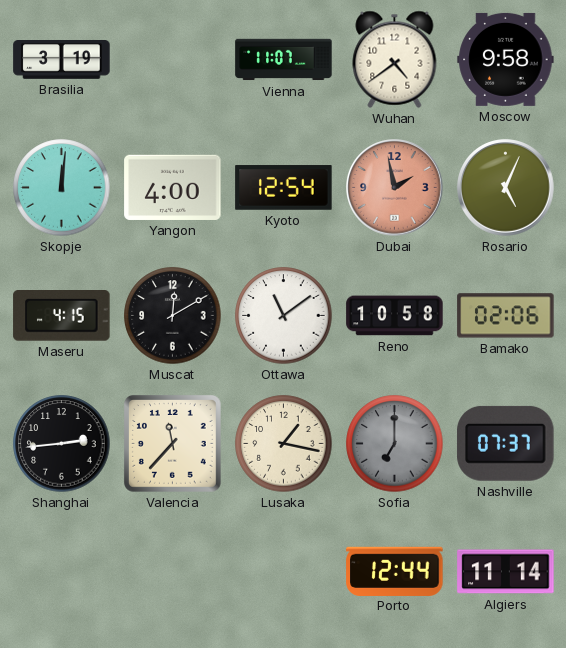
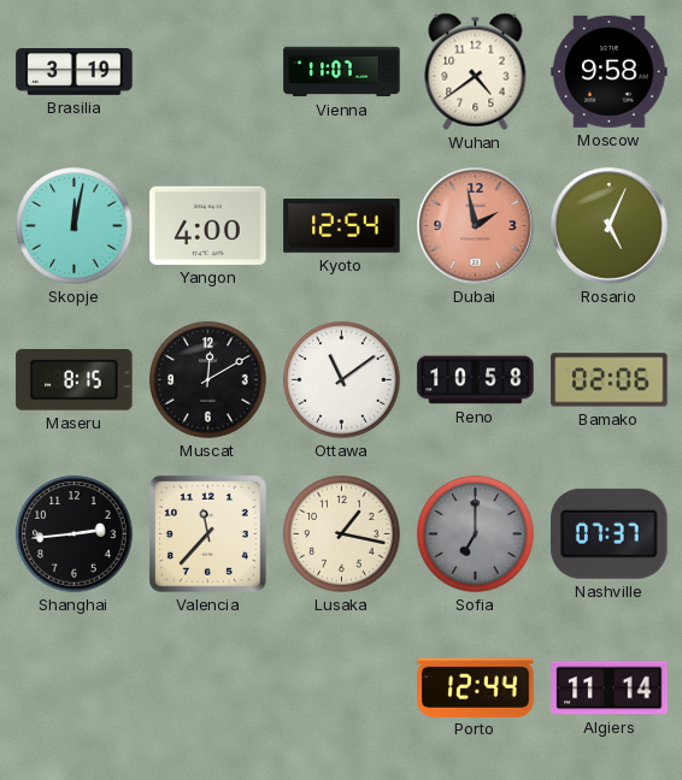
Skopje: 12:01 -> 12:02 (75, 226)
Maseru: 4:15 -> 8:15 (75, 380)
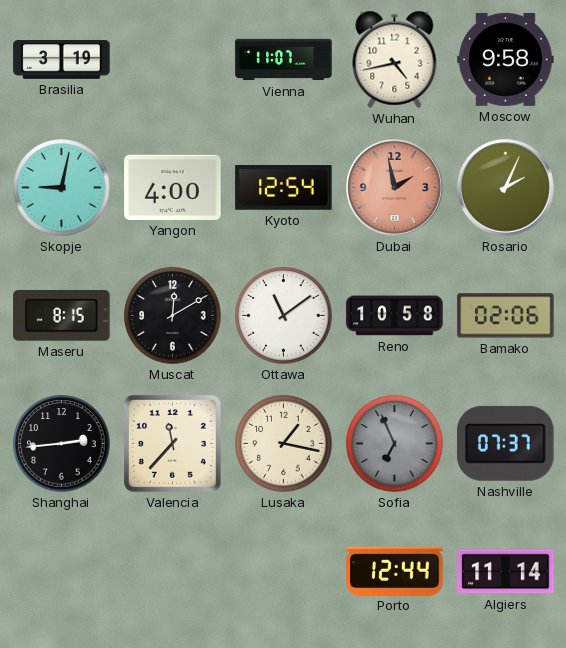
Wuhan: 4:39 -> 4:43 (395, 59)
Skopje: 12:02 -> 9:02 (62, 188)
Rosario: 5:04 -> 2:04 (506, 188)
Sofia: 7:00 -> 6:56 (395, 444)
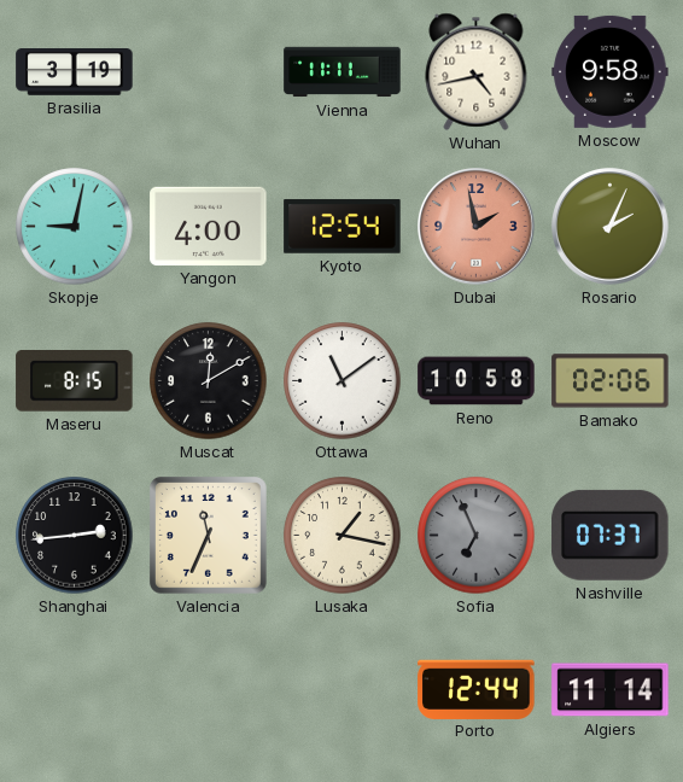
Vienna: 11:07 -> 11:11 (343, 72)
Valencia: 11:37 -> 11:34 (208, 535)
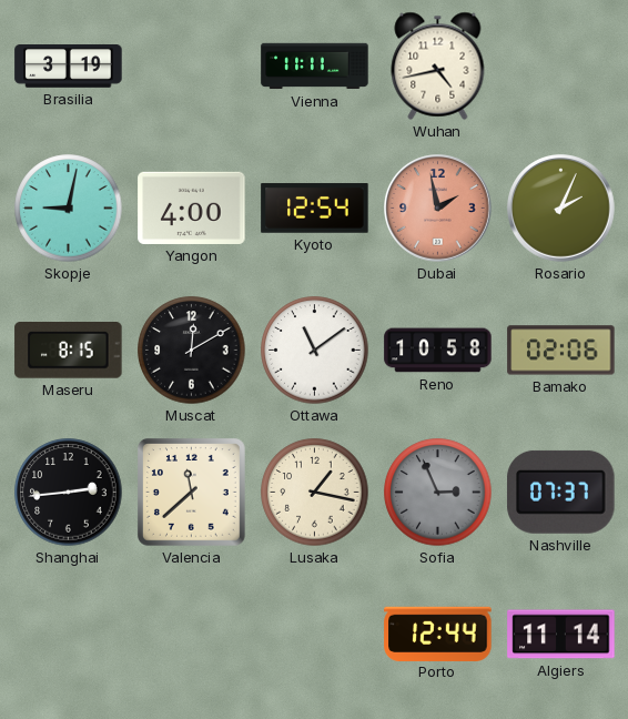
Moscow: 9:58 -> none (611, 71)
Valencia: 11:34 -> 11:38 (191, 492)
Sofia: 6:56 -> 2:56 (438, 493)
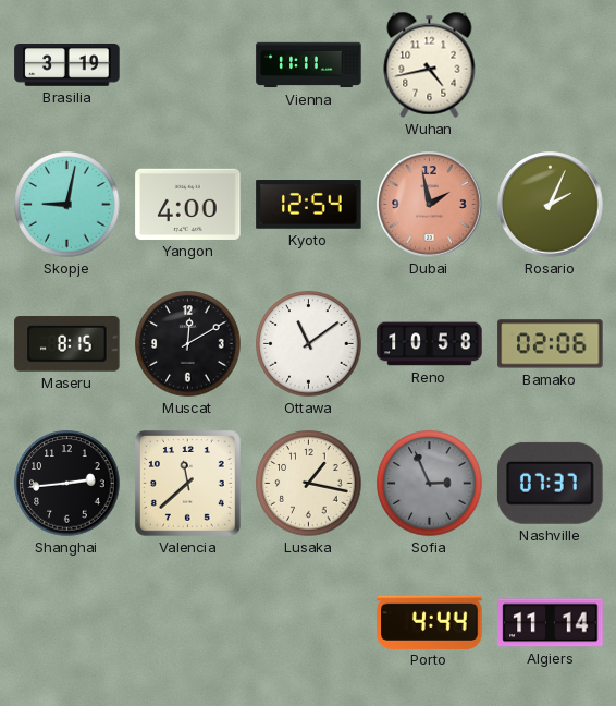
Porto: 12:44 -> 4:44 (430, 622)
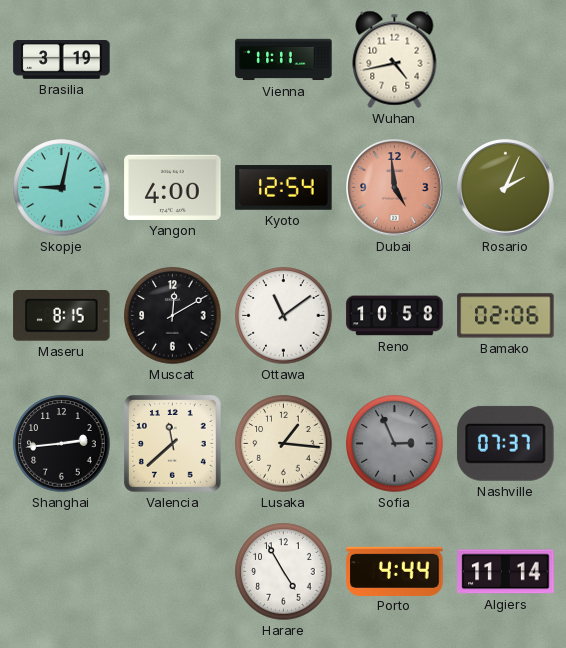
Dubai: 1:58 -> 4:59 (395, 188)
Lusaka: 1:17 -> 1:16 (284, 444)
Harare: none -> 4:55 (284, 572)
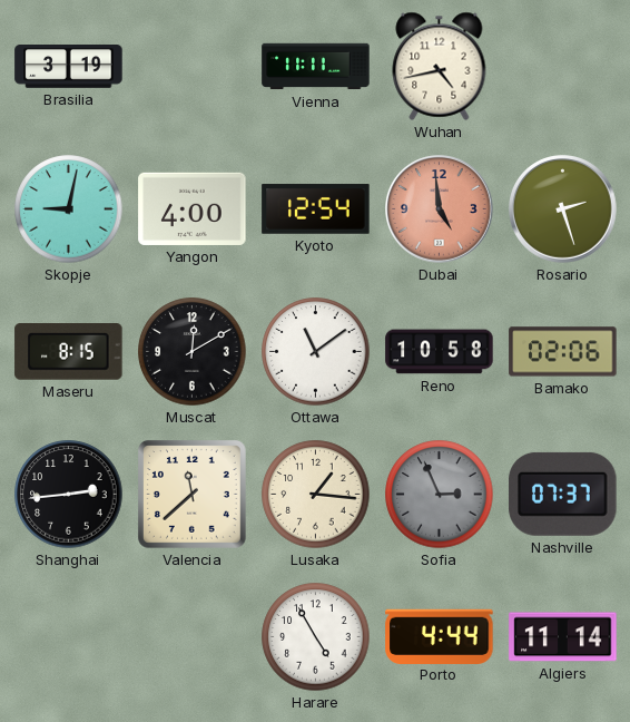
Rosario: 2:04 -> 2:27 (563, 209)
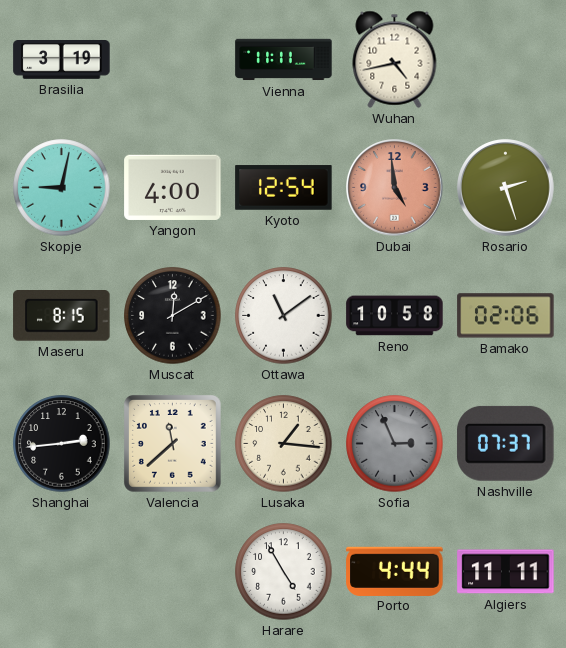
Algiers: 11:14 -> 11:11 (506, 572)
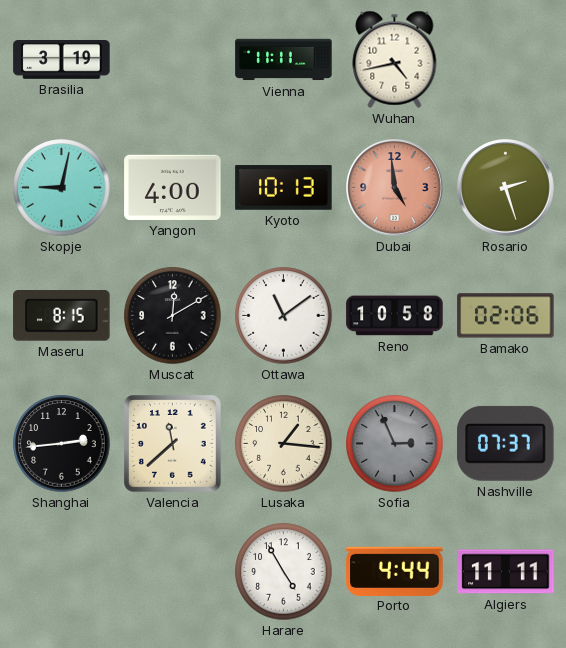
Kyoto: 12:54 -> 10:13 (284, 188)
